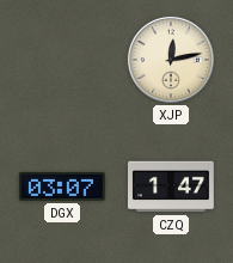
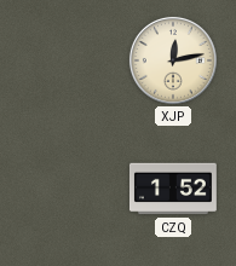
DGX: 03:07 -> none (62, 186)
CZQ: 1:47 -> 1:52 (173, 189)
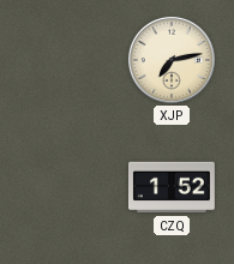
XJP: 12:13 -> 7:13 (172, 60)
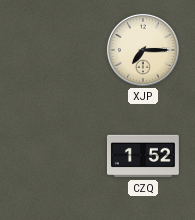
XJP: 7:13 -> 7:15 (143, 50)
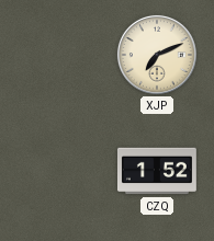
XJP: 7:15 -> 7:11 (157, 55)
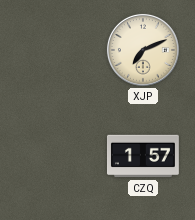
CZQ: 1:52 -> 1:57 (143, 156)
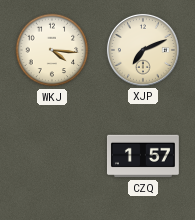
WKJ: none -> 4:16 (52, 50)
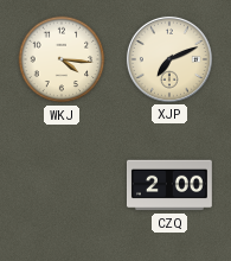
CZQ: 1:57 -> 2:00 (169, 185)
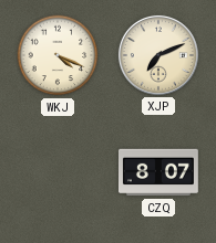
WKJ: 4:16 -> 4:19 (58, 55)
CZQ: 2:00 -> 8:07 (158, 172)
